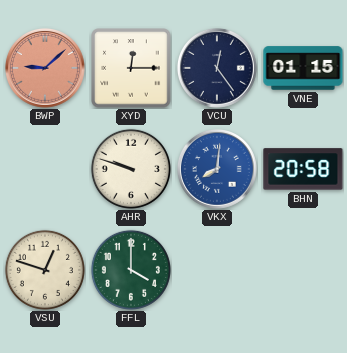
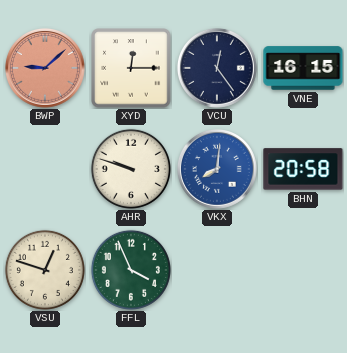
VNE: 01:15 -> 16:15 (303, 68)
FFL: 4:00 -> 3:56 (131, 270)
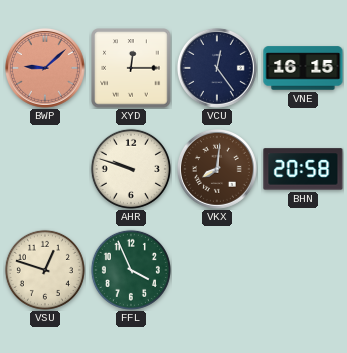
VKX dial: blue -> brown (217, 169)
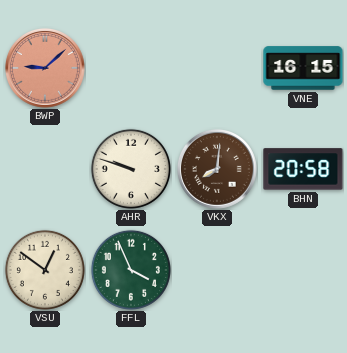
XYD: 12:15 -> none (131, 68)
VCU: 12:24 -> none (217, 68)
VSU: 12:48 -> 12:51 (45, 270)
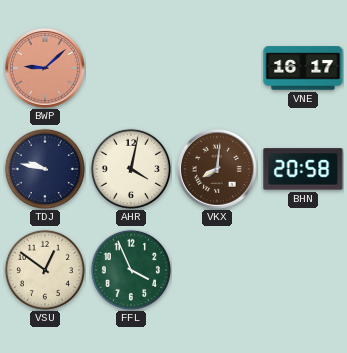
VNE: 16:15 -> 16:17 (303, 68)
TDJ: none -> 9:47 (45, 169)
AHR: 9:48 -> 4:02 (131, 169)
